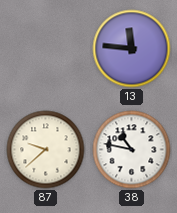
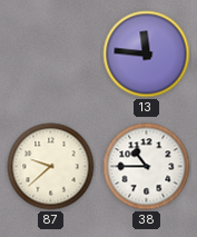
38: 10:47 -> 10:45 (147, 167)
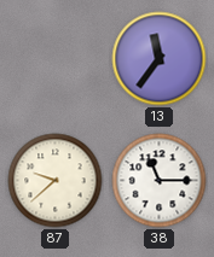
13: 11:46 -> 11:36 (160, 59)
38: 10:45 -> 11:15 (160, 181)
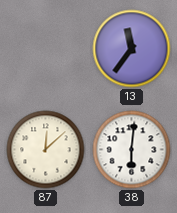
87: 9:38 -> 12:08 (46, 150)
38: 11:15 -> 6:01 (132, 150)
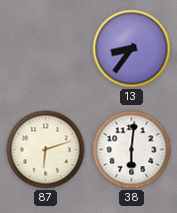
13: 11:36 -> 8:36 (132, 49)
87: 12:08 -> 6:12 (46, 150)
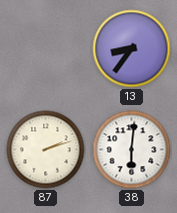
87: 6:12 -> 2:12 (46, 150)
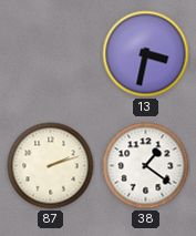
13: 8:36 -> 3:32 (146, 54)
38: 6:01 -> 1:21 (146, 166)
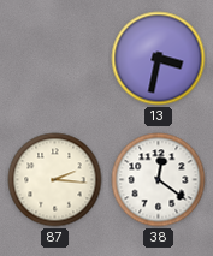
87: 2:12 -> 2:16 (55, 180)
38: 1:21 -> 12:21 (159, 180)
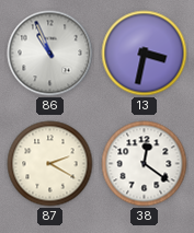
86: none -> 10:56 (50, 54)
87: 2:16 -> 2:20 (50, 164)
